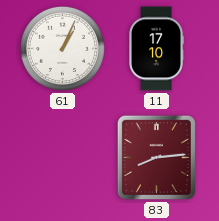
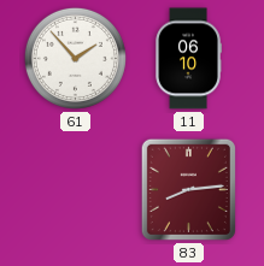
61: 1:04 -> 1:53 (75, 58)
11: 17:10 -> 06:10 (188, 59)
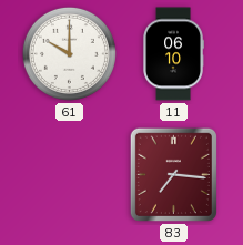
61: 1:53 -> 10:00 (69, 53)
83: 8:14 -> 7:16 (173, 174)
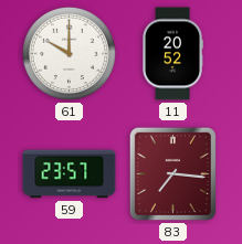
11: 06:10 -> 20:52 (172, 54)
59: none -> 23:57 (70, 174)
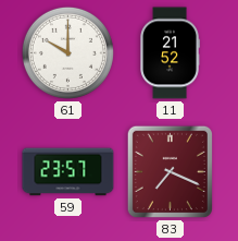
11: 20:52 -> 21:52 (170, 53)
83: 7:16 -> 7:19 (170, 171)
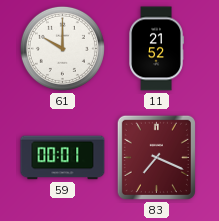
59: 23:57 -> 00:01 (63, 158)
